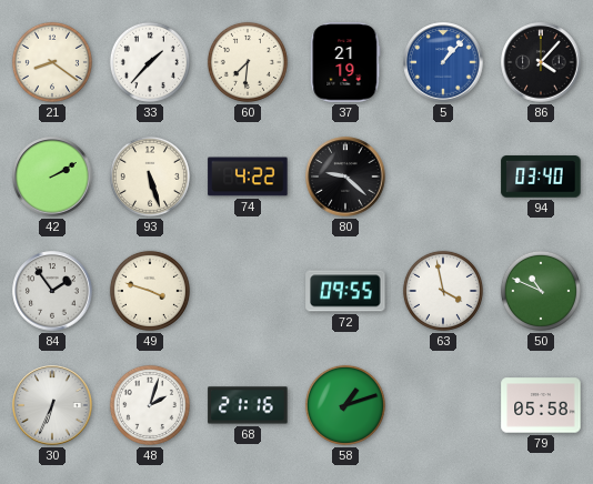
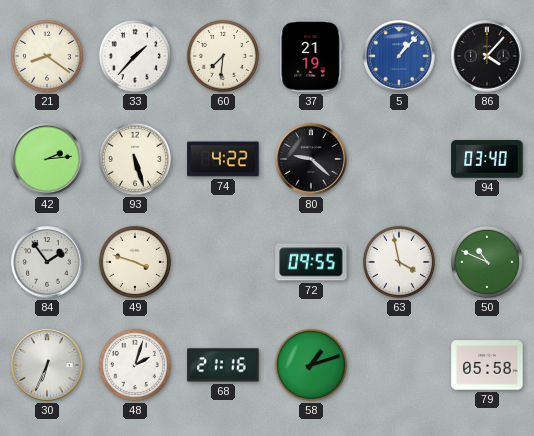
42: 2:10 -> 2:14 (47, 159)
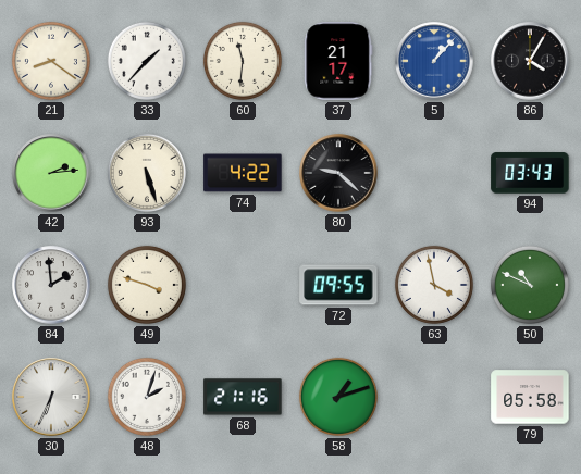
60: 7:31 -> 11:31 (243, 61)
37: 21:19 -> 21:17 (338, 61)
86: 4:07 -> 4:05 (530, 61)
94: 03:40 -> 03:43 (530, 173)
84: 1:54 -> 1:59 (51, 285)
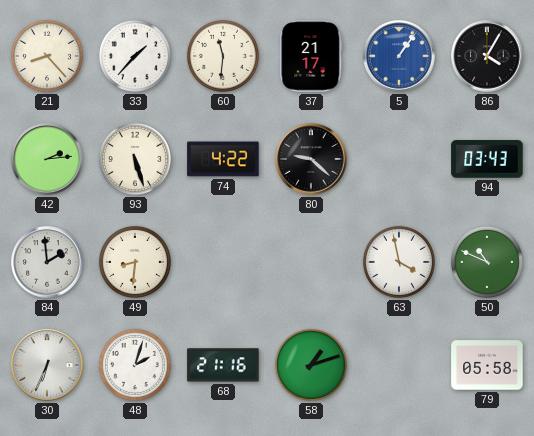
21: 8:21 -> 8:23 (47, 56)
5: 1:07 -> 1:06 (399, 56)
49: 3:48 -> 8:31 (135, 262)
72: 09:55 -> none (338, 285)
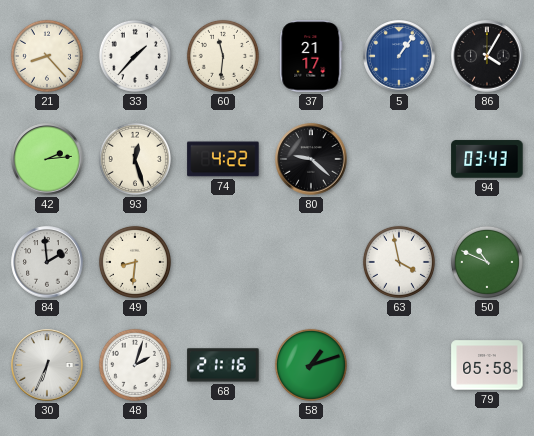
93: 5:27 -> 12:27 (135, 159)
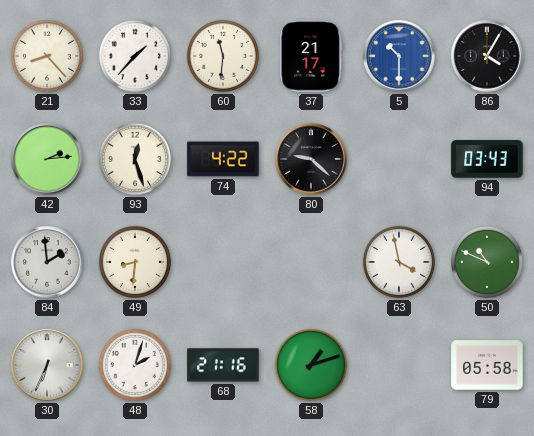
5: 1:06 -> 10:30 (399, 56)
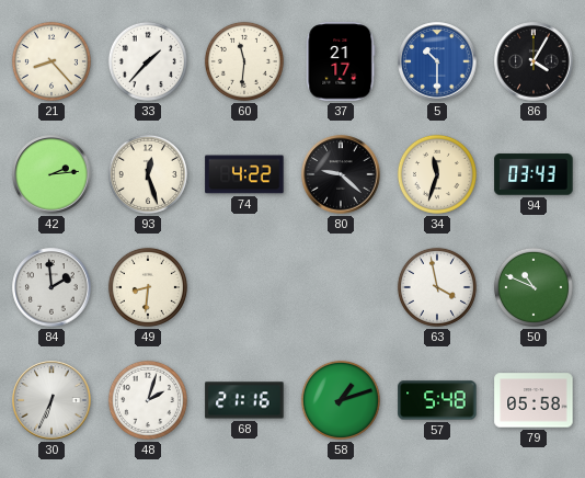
34: none -> 11:33 (437, 174)
57: none -> 5:48 (437, 400)
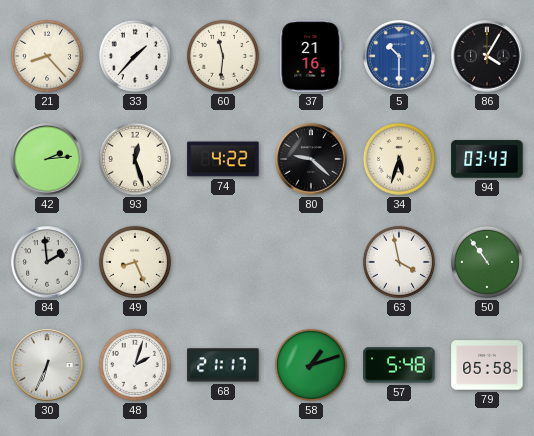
37: 21:17 -> 21:16 (311, 56)
34: 11:33 -> 5:33 (399, 159)
49: 8:31 -> 8:26 (135, 262)
50: 10:49 -> 10:54 (487, 262)
68: 21:16 -> 21:17 (223, 365)
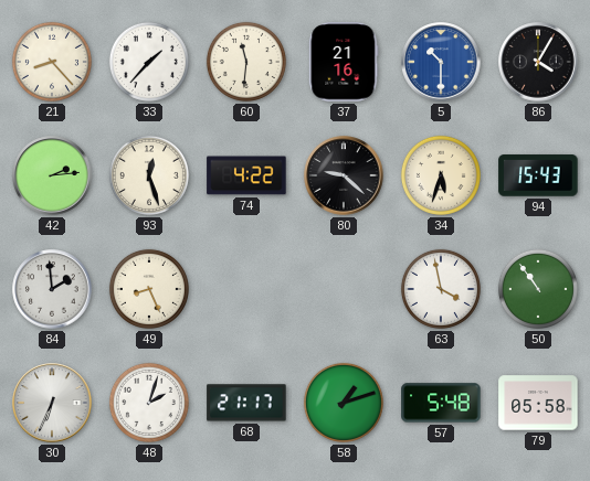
94: 03:43 -> 15:43 (538, 175)
